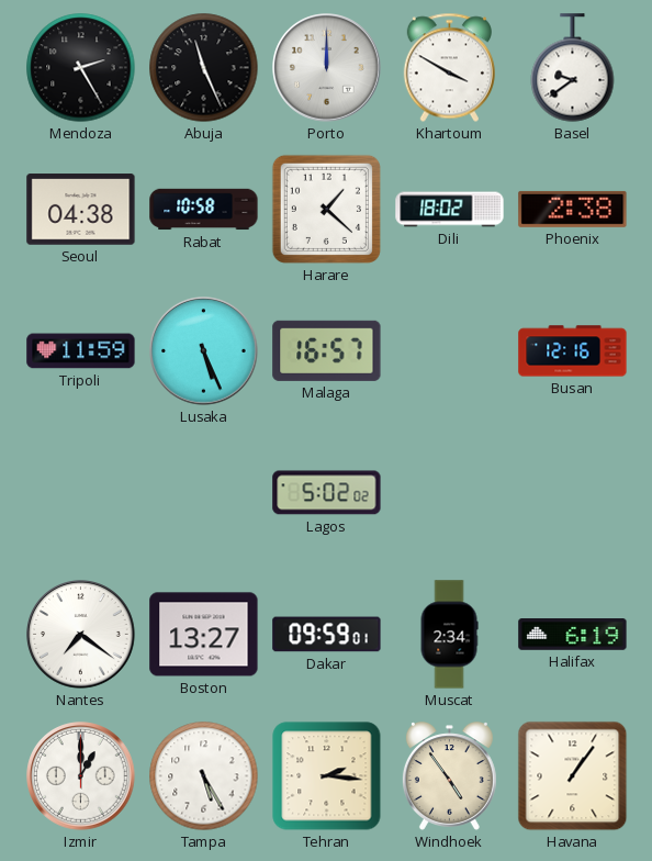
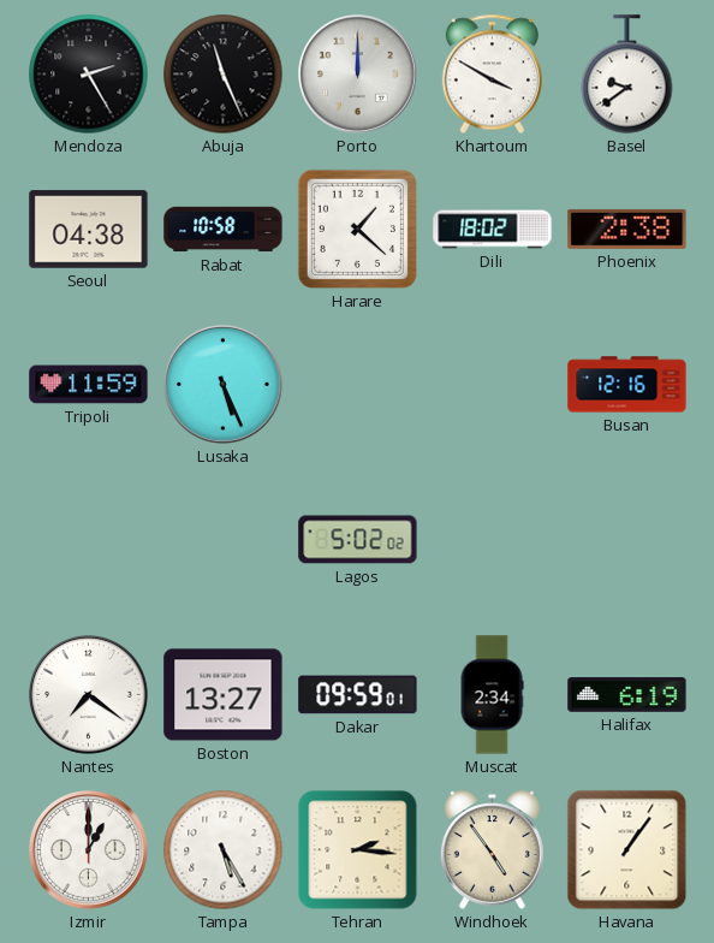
Malaga: 16:57 -> none (327, 350)
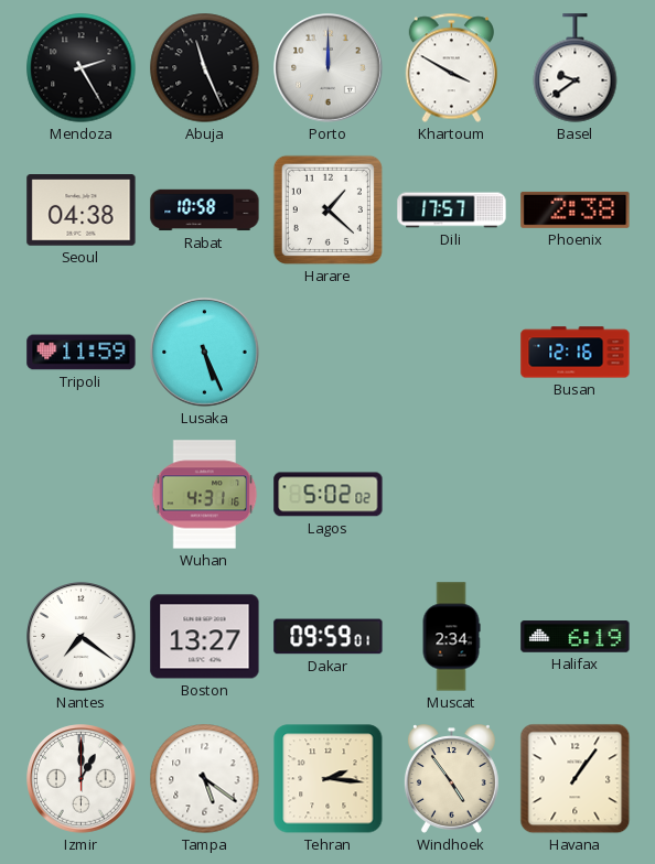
Dili: 18:02 -> 17:57 (452, 210)
Wuhan: none -> 4:31 (205, 495)
Tampa: 5:25 -> 5:21 (205, 779)
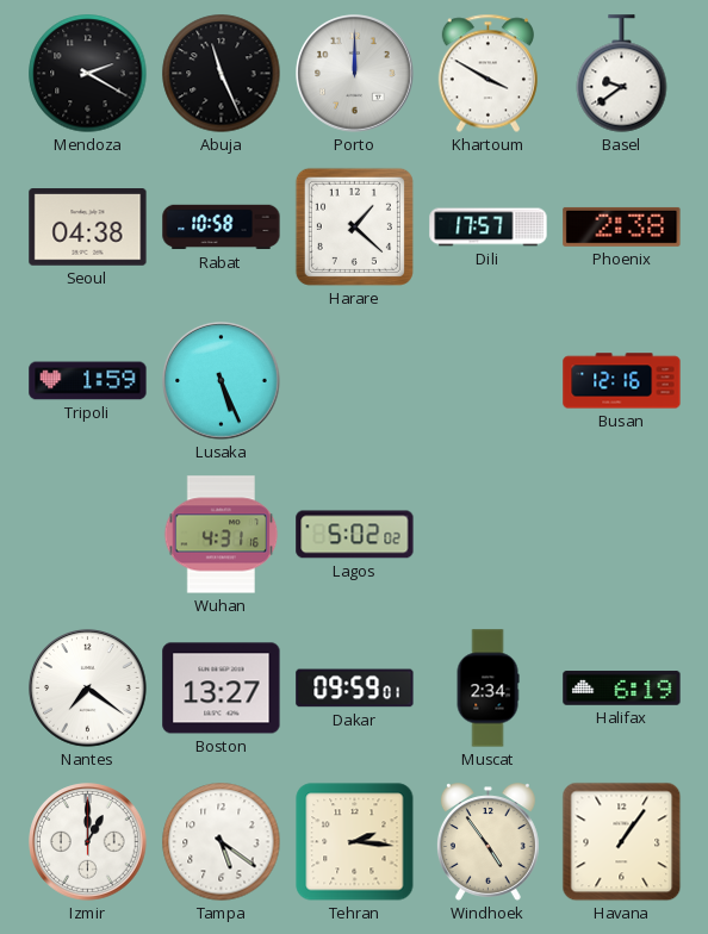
Mendoza: 2:25 -> 2:20 (88, 74)
Tripoli: 11:59 -> 1:59 (88, 381)
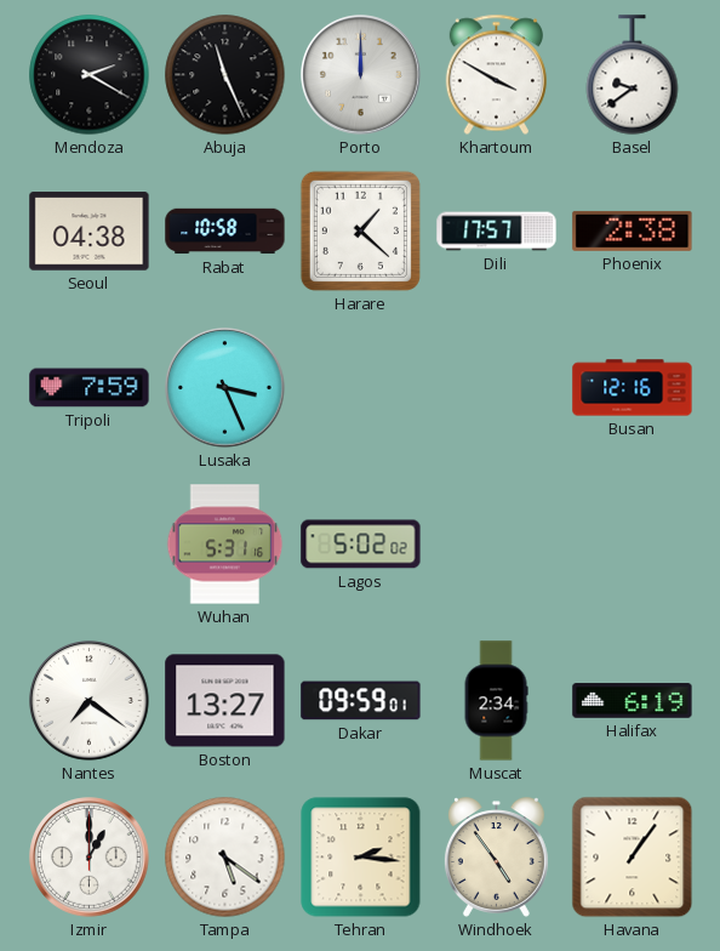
Tripoli: 1:59 -> 7:59 (90, 388)
Lusaka: 5:26 -> 3:26 (225, 388)
Wuhan: 4:31 -> 5:31 (225, 545)
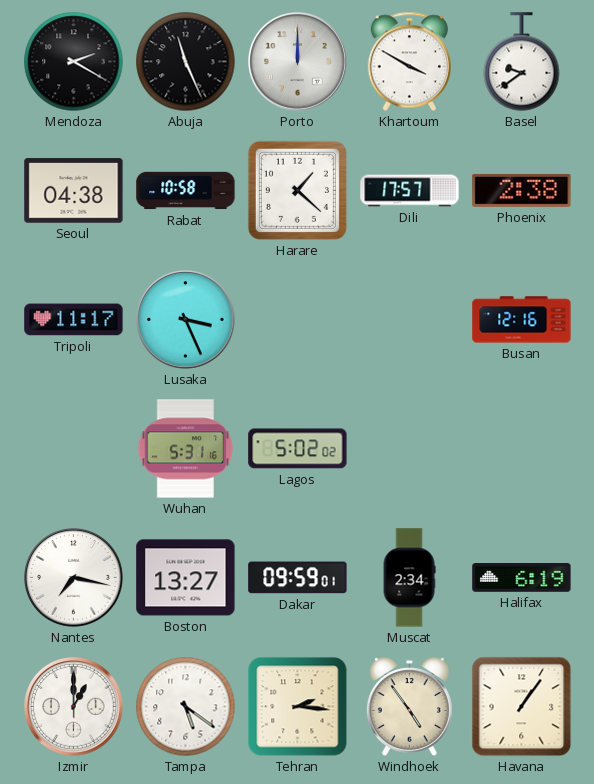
Tripoli: 7:59 -> 11:17 (74, 320)
Nantes: 7:21 -> 7:17 (74, 578)
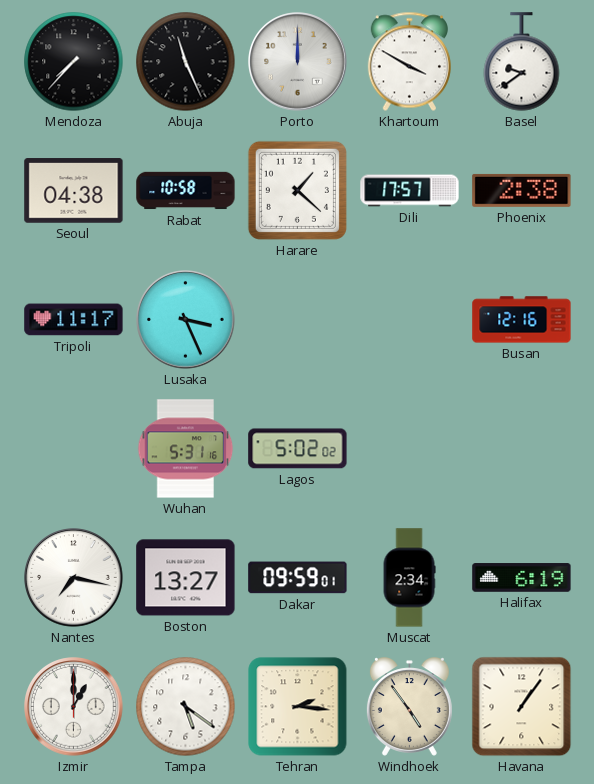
Mendoza: 2:20 -> 7:37 (74, 62)
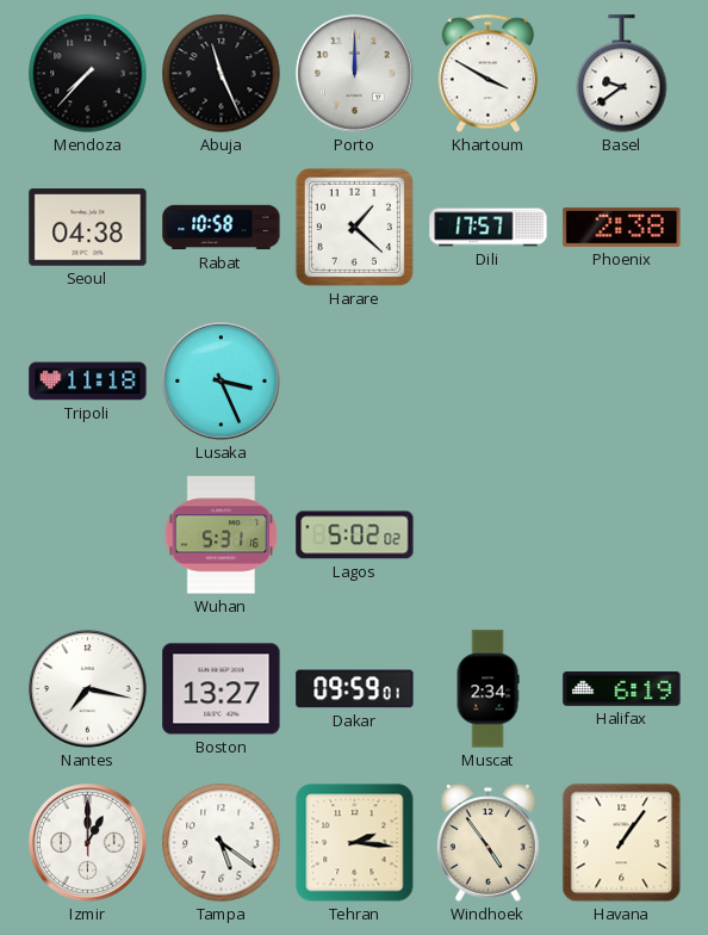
Tripoli: 11:17 -> 11:18 (88, 382)
Busan: 12:16 -> none (522, 320)
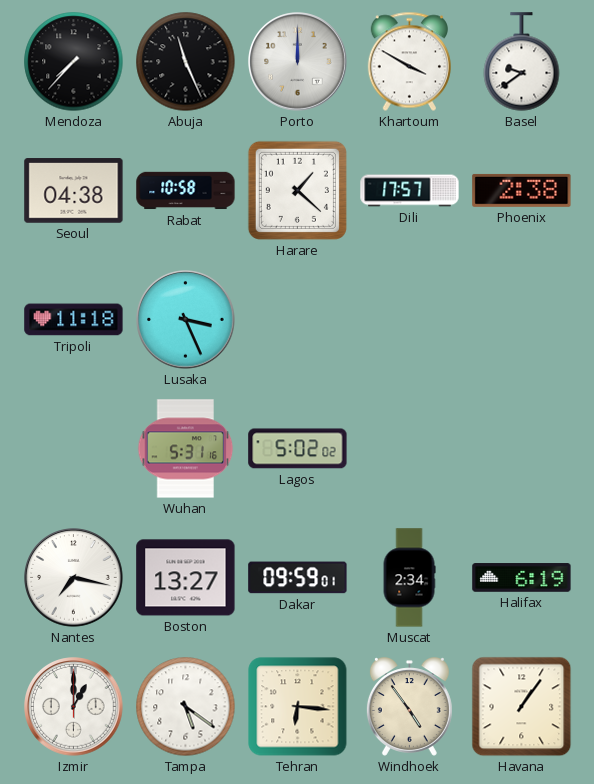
Tehran: 2:16 -> 6:16 (298, 707)
